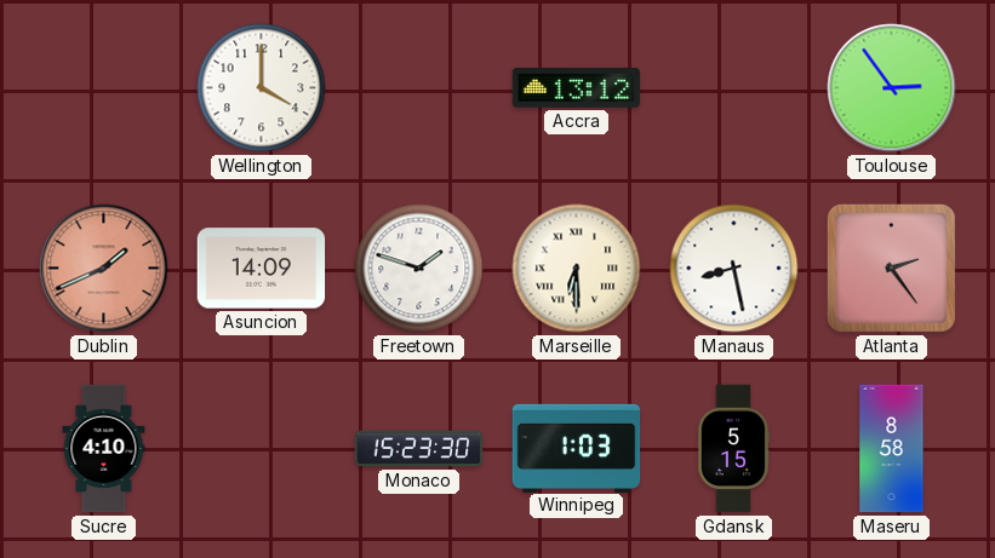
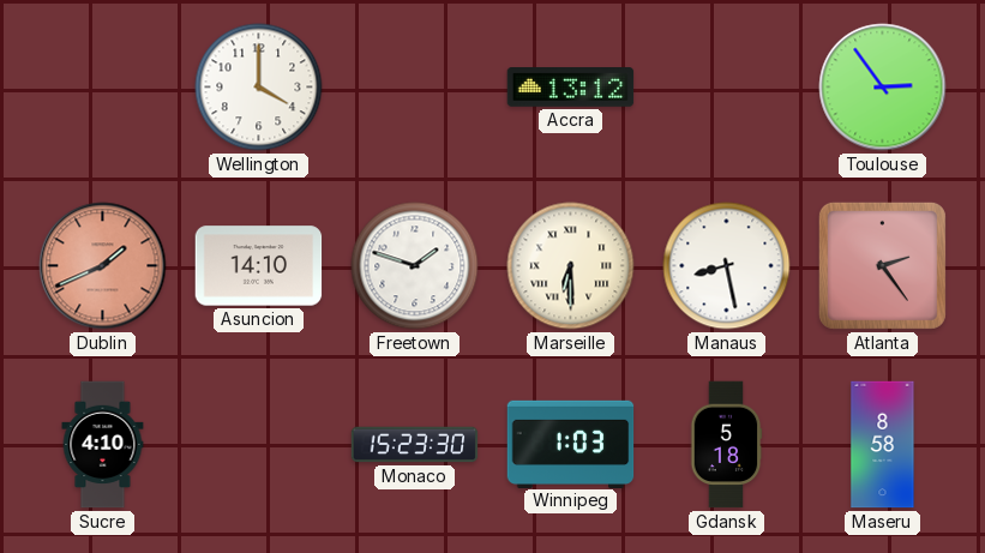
Asuncion: 14:09 -> 14:10 (259, 266)
Gdansk: 5:15 -> 5:18 (726, 445)
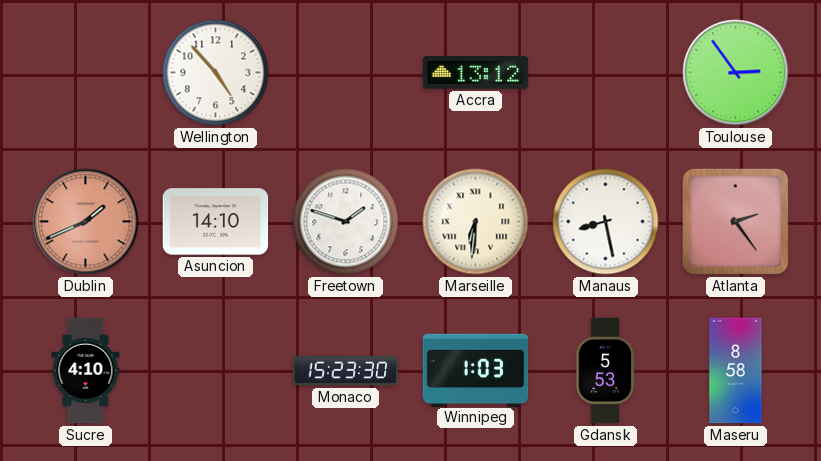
Wellington: 4:00 -> 4:53 (216, 73)
Marseille: 6:30 -> 6:31 (476, 222)
Gdansk: 5:18 -> 5:53 (605, 371)
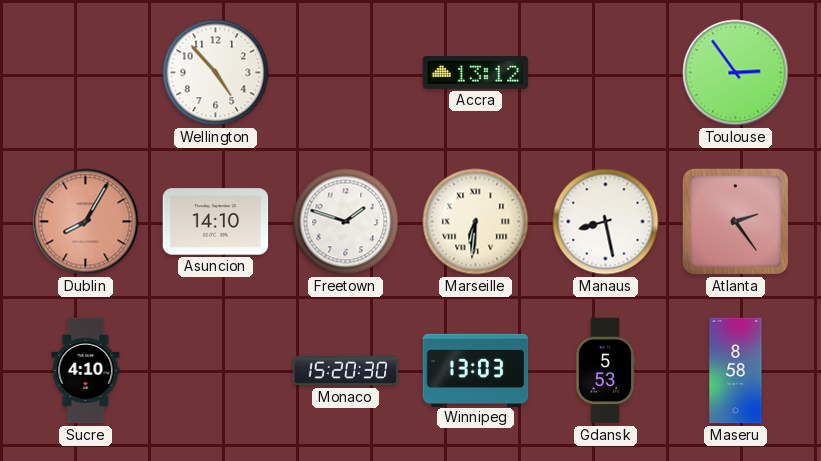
Dublin: 1:41 -> 8:05 (86, 222)
Monaco: 15:23 -> 15:20 (346, 371)
Winnipeg: 1:03 -> 13:03 (476, 370)
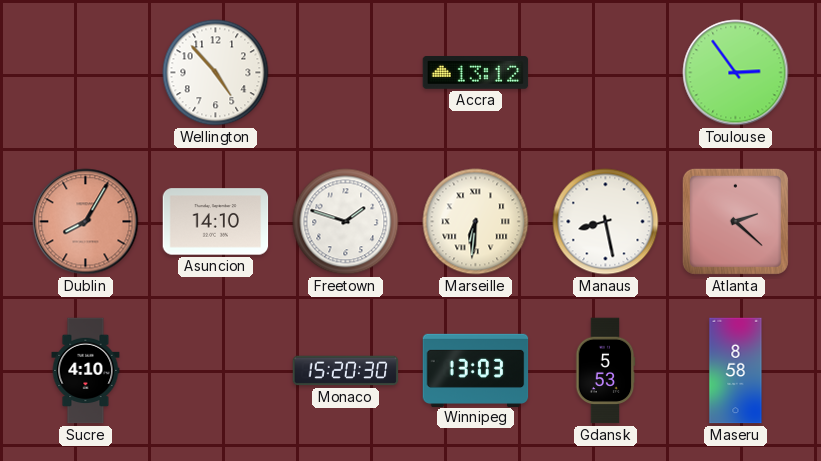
Atlanta: 2:24 -> 2:22 (735, 221)
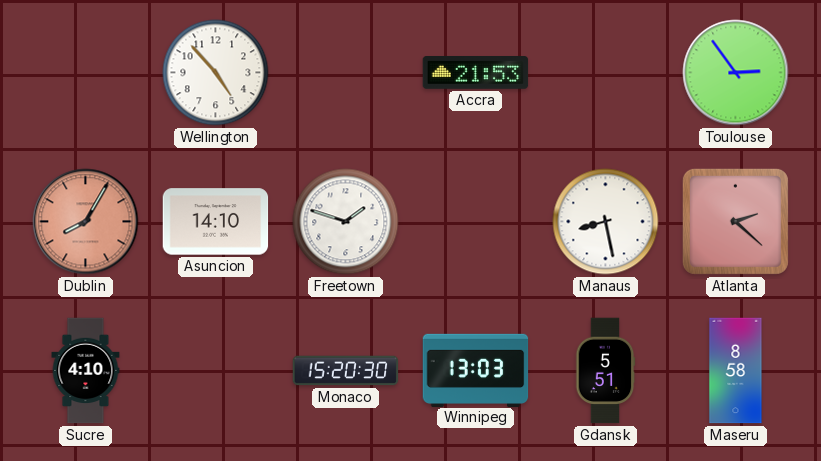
Accra: 13:12 -> 21:53 (476, 73)
Marseille: 6:31 -> none (476, 222)
Gdansk: 5:53 -> 5:51 (605, 371)
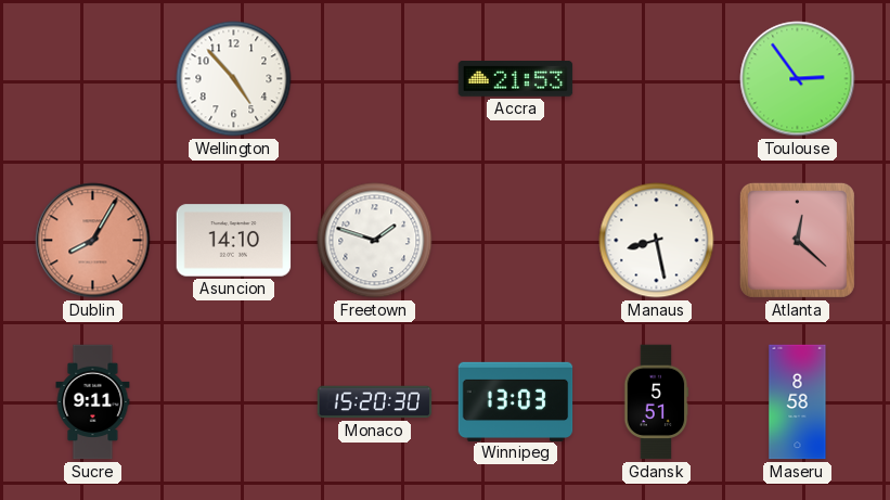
Atlanta: 2:22 -> 12:22 (797, 240)
Sucre: 4:10 -> 9:11 (93, 402)
